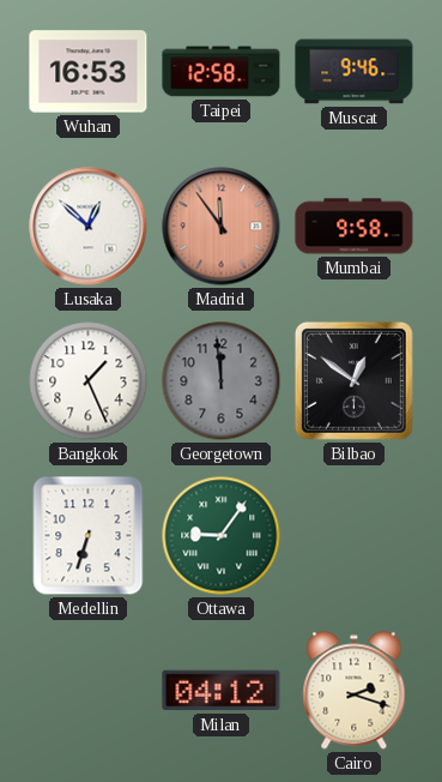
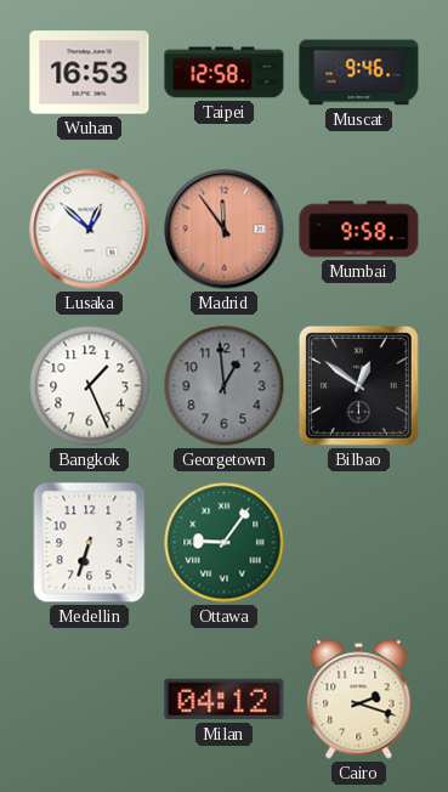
Georgetown: 11:59 -> 12:59 (225, 386)
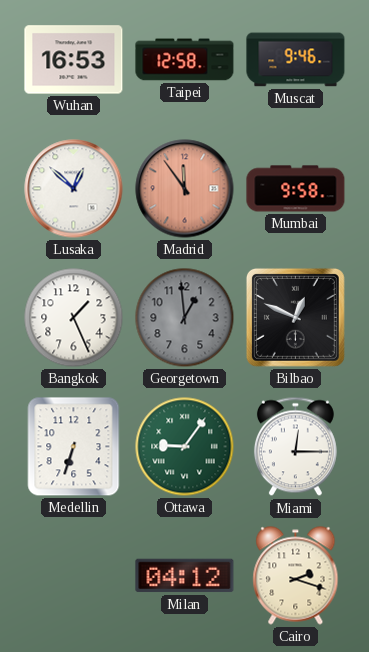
Bilbao: 12:51 -> 12:49 (295, 317)
Miami: none -> 12:15 (295, 447)
